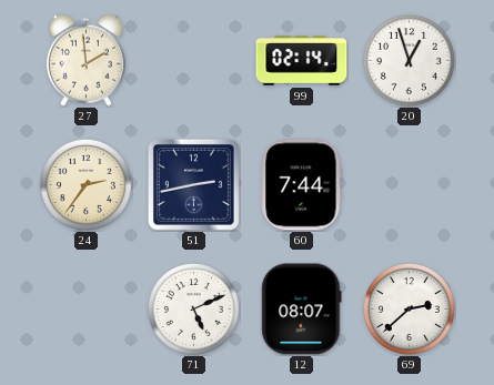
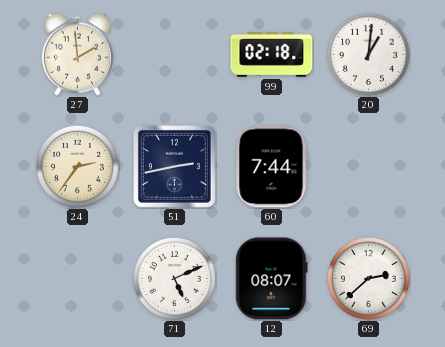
99: 02:14 -> 02:18 (272, 55)
20: 12:57 -> 1:01 (368, 54)
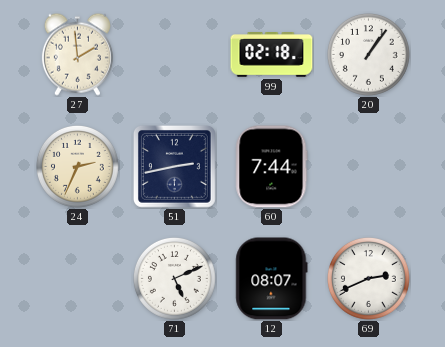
20: 1:01 -> 1:06 (368, 54)
24: 2:36 -> 2:34 (77, 166)
69: 2:38 -> 2:41 (368, 278)
